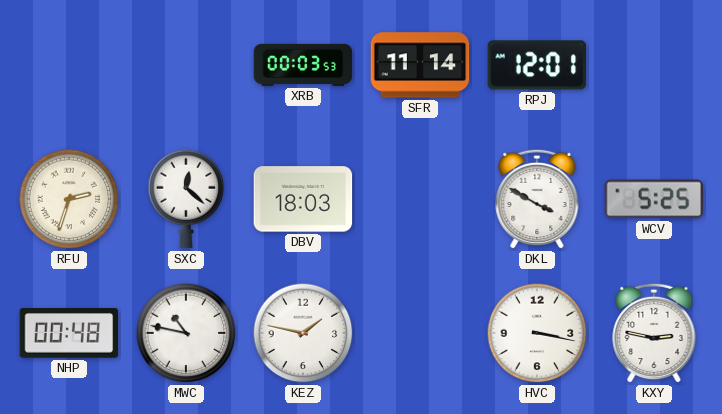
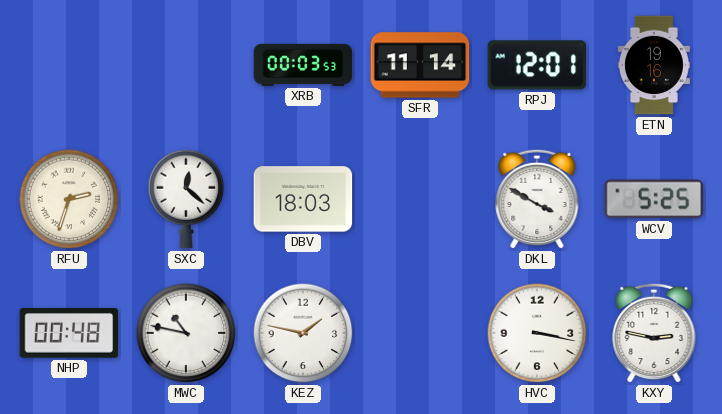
ETN: none -> 19:16 (654, 65)
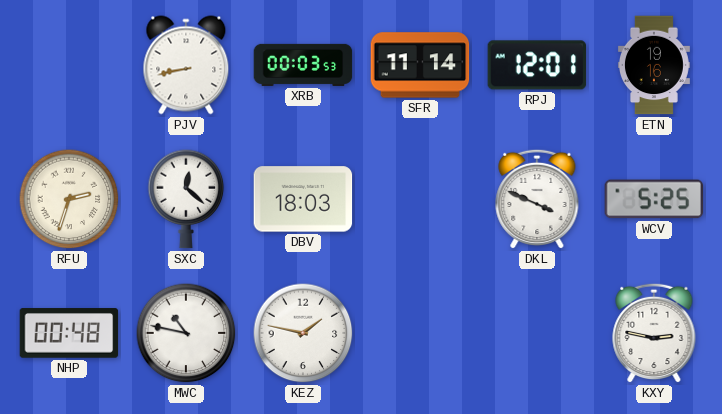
PJV: none -> 8:43 (186, 65)
DKL: 3:50 -> 3:49 (537, 199)
HVC: 3:17 -> none (537, 333)
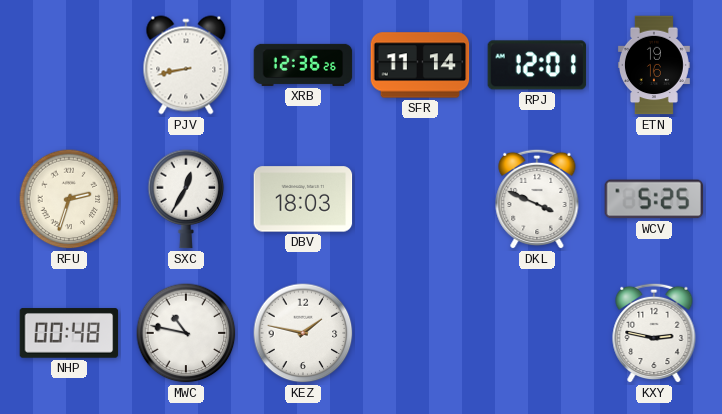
XRB: 00:03 -> 12:36 (303, 65)
SXC: 12:22 -> 12:35 (186, 199)
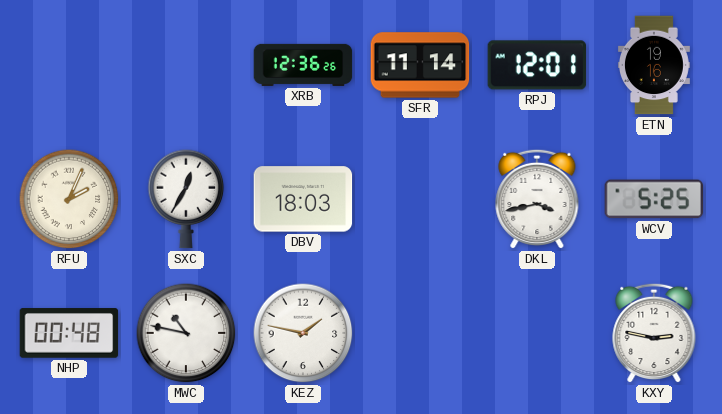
PJV: 8:43 -> none (186, 65)
RFU: 2:33 -> 2:04 (69, 199)
DKL: 3:49 -> 3:43 (537, 199)
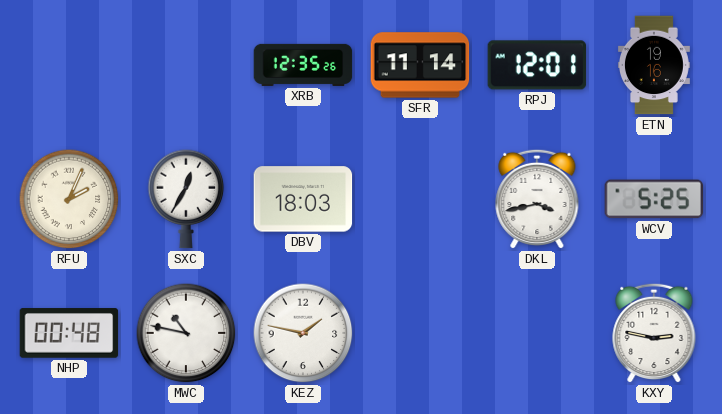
XRB: 12:36 -> 12:35 (303, 65)
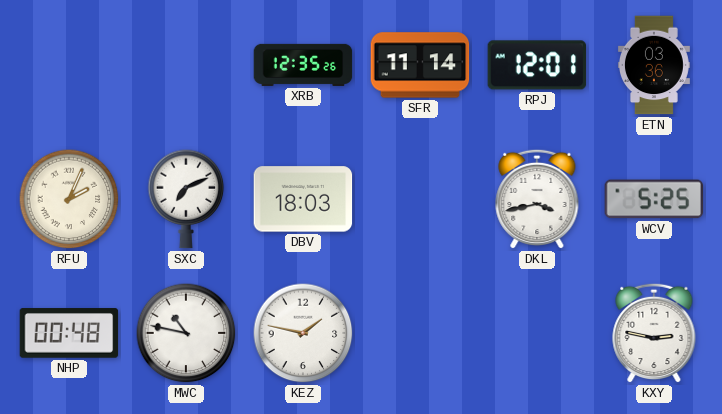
ETN: 19:16 -> 03:36 (654, 65)
SXC: 12:35 -> 7:11 (186, 199)
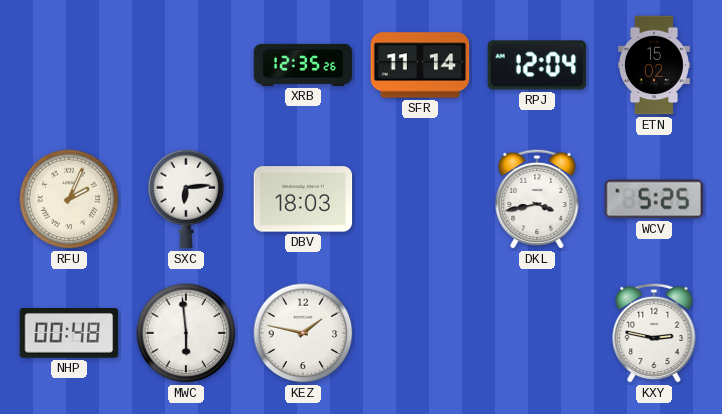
RPJ: 12:01 -> 12:04 (537, 65)
ETN: 03:36 -> 15:02 (654, 65)
SXC: 7:11 -> 6:14 (186, 199)
MWC: 10:47 -> 5:59 (186, 333)
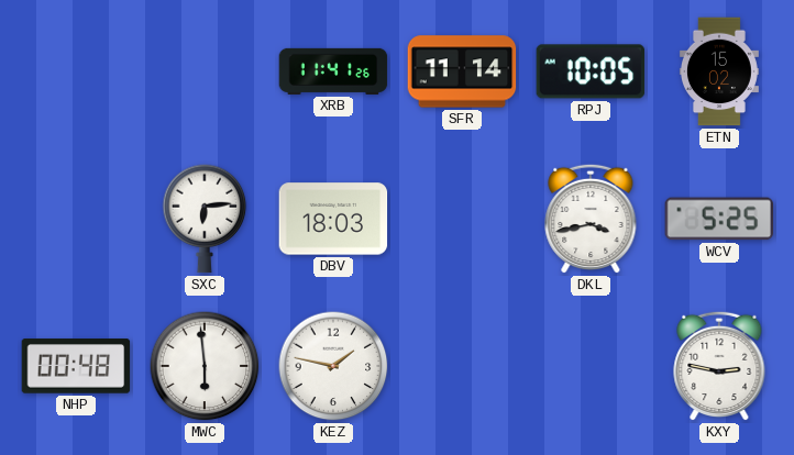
XRB: 12:35 -> 11:41 (333, 71)
RPJ: 12:04 -> 10:05 (591, 71)
RFU: 2:04 -> none (69, 199)
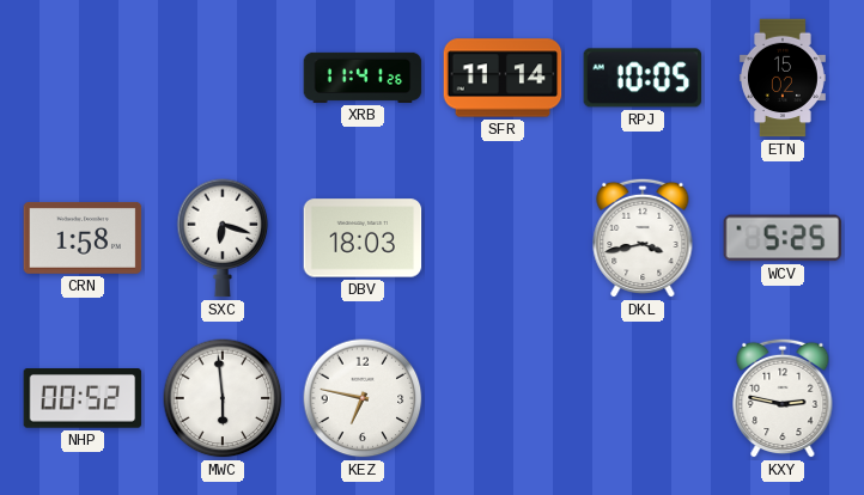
CRN: none -> 1:58 (83, 238)
SXC: 6:14 -> 6:18 (223, 238)
NHP: 00:48 -> 00:52 (83, 398)
KEZ: 1:47 -> 6:47 (363, 398)
